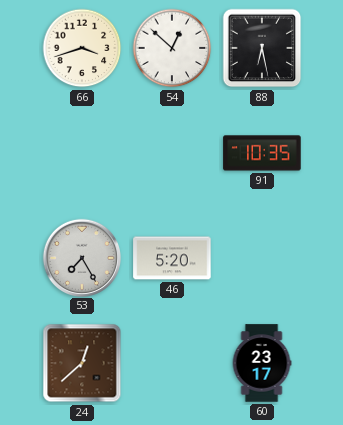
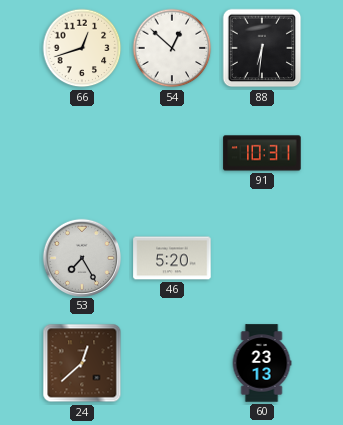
66: 3:42 -> 12:42 (82, 48)
88: 6:28 -> 6:31 (262, 48)
91: 10:35 -> 10:31 (262, 153)
60: 23:17 -> 23:13 (262, 363)
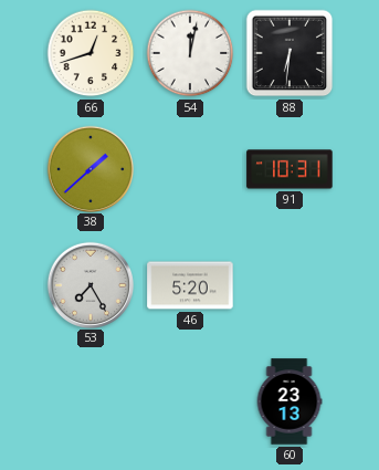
54: 12:52 -> 12:02 (190, 53)
38: none -> 1:38 (90, 168)
24: 12:38 -> none (82, 363)
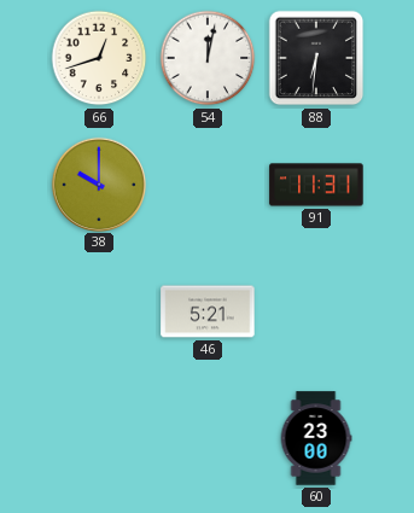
38: 1:38 -> 10:00 (98, 183)
91: 10:31 -> 11:31 (316, 185)
53: 7:25 -> none (90, 284)
46: 5:20 -> 5:21 (208, 311)
60: 23:13 -> 23:00 (316, 438)
